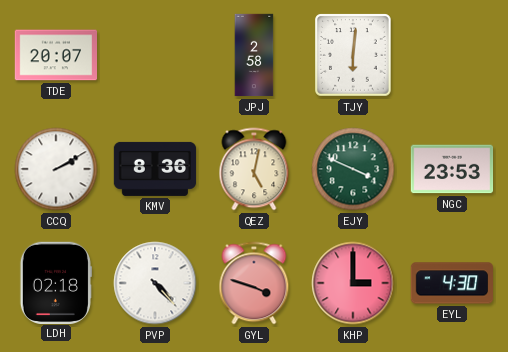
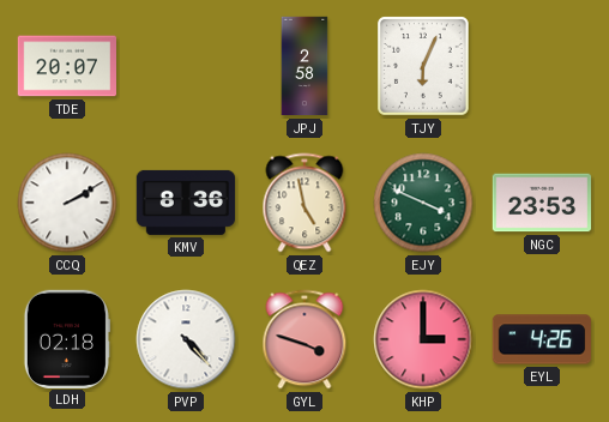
TJY: 6:01 -> 6:04 (423, 66)
QEZ: 5:02 -> 4:58 (304, 203)
EYL: 4:30 -> 4:26 (541, 339)
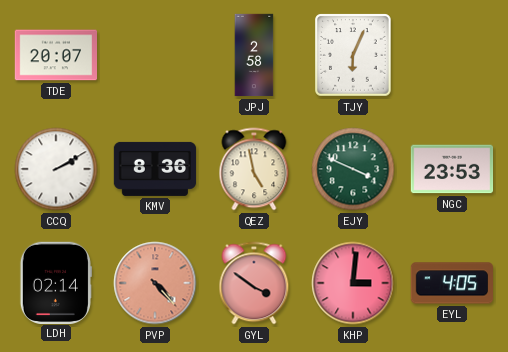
LDH: 02:18 -> 02:14 (56, 282)
PVP dial: white -> salmon (155, 283)
GYL: 3:48 -> 3:51 (254, 283)
KHP: 3:00 -> 3:01 (353, 283)
EYL: 4:26 -> 4:05 (451, 283)
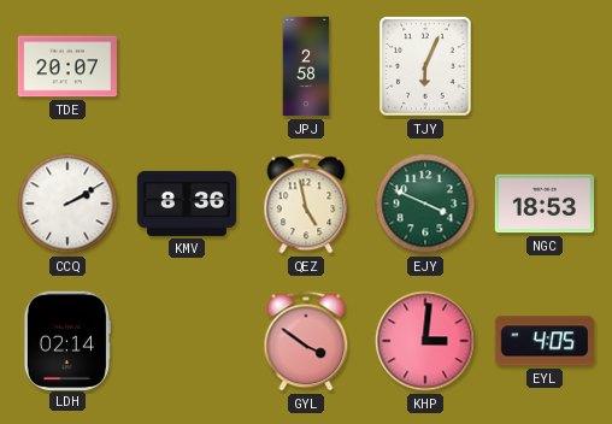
NGC: 23:53 -> 18:53 (545, 204)
PVP: 4:23 -> none (155, 283)
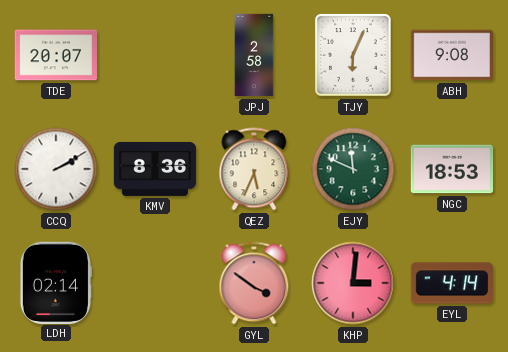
ABH: none -> 9:08 (451, 55)
QEZ: 4:58 -> 5:34 (254, 169)
EJY: 3:49 -> 11:49 (353, 169)
EYL: 4:05 -> 4:14 (451, 283)
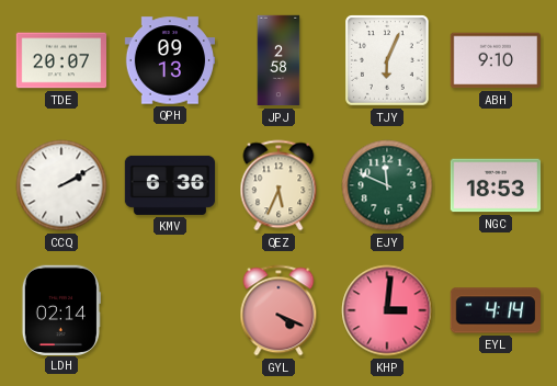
QPH: none -> 09:13 (170, 60)
ABH: 9:08 -> 9:10 (495, 60)
KMV: 8:36 -> 6:36 (170, 185)
GYL: 3:51 -> 4:19 (278, 310)
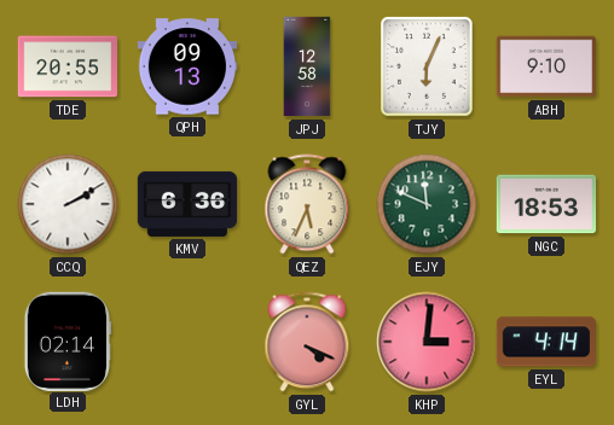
TDE: 20:07 -> 20:55 (68, 66)
JPJ: 2:58 -> 12:58 (307, 66)
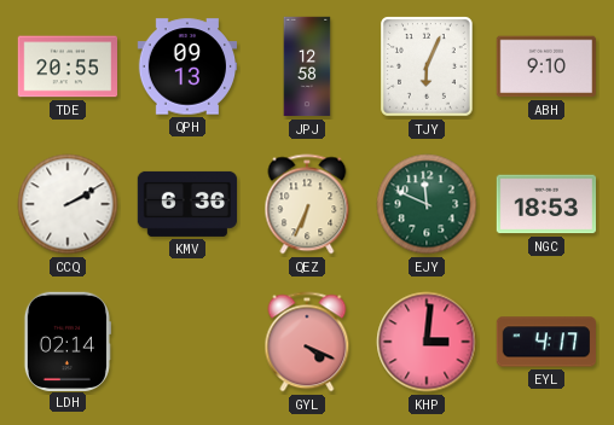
QEZ: 5:34 -> 6:34 (307, 204)
EYL: 4:14 -> 4:17 (545, 342)
